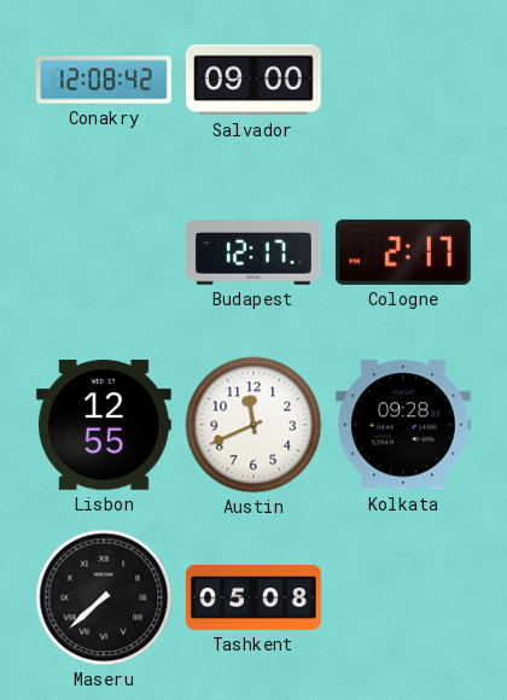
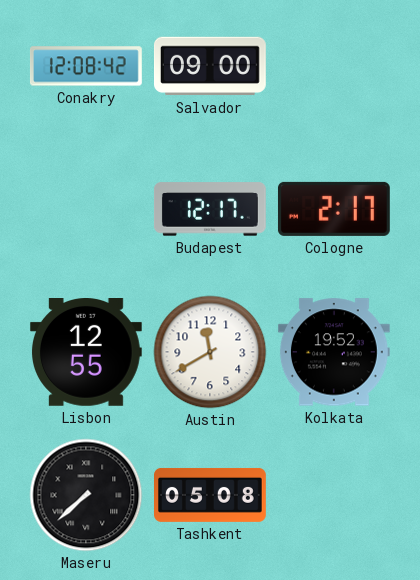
Austin: 11:41 -> 11:40 (210, 352)
Kolkata: 09:28 -> 19:52 (334, 352)
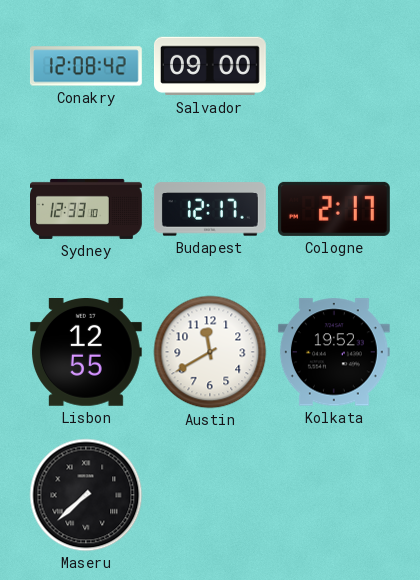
Sydney: none -> 12:33 (87, 209)
Tashkent: 05:08 -> none (211, 495)
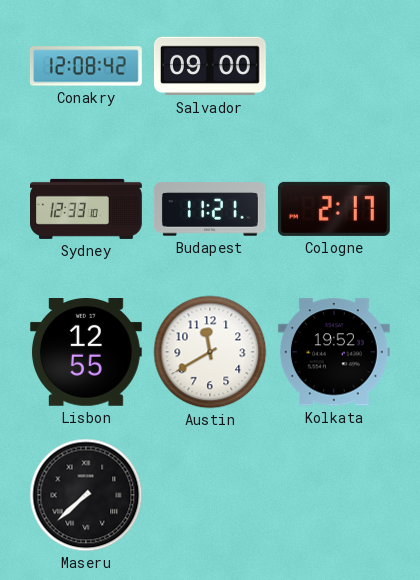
Budapest: 12:17 -> 11:21 (210, 209)
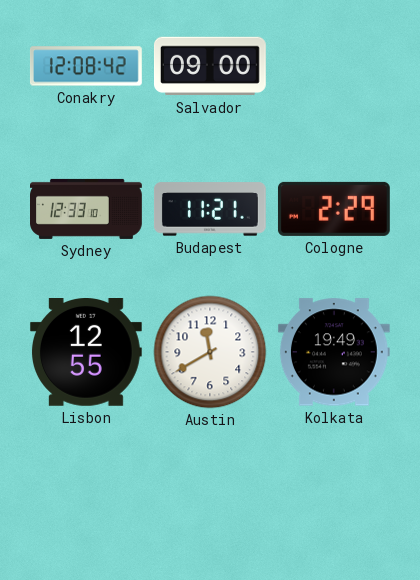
Cologne: 2:17 -> 2:29 (334, 209)
Kolkata: 19:52 -> 19:49 (334, 352)
Maseru: 7:38 -> none (86, 495)
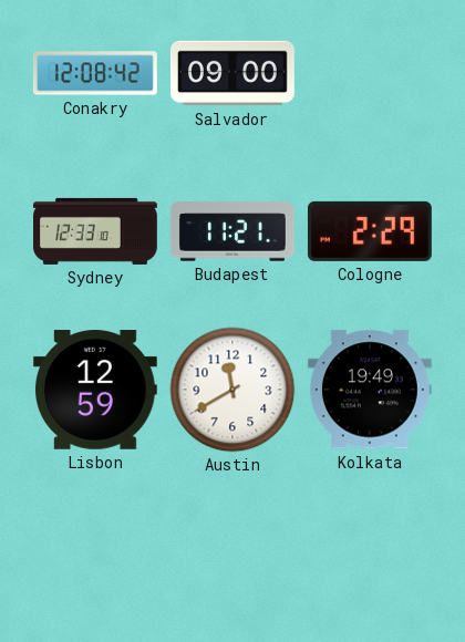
Lisbon: 12:55 -> 12:59 (95, 391)
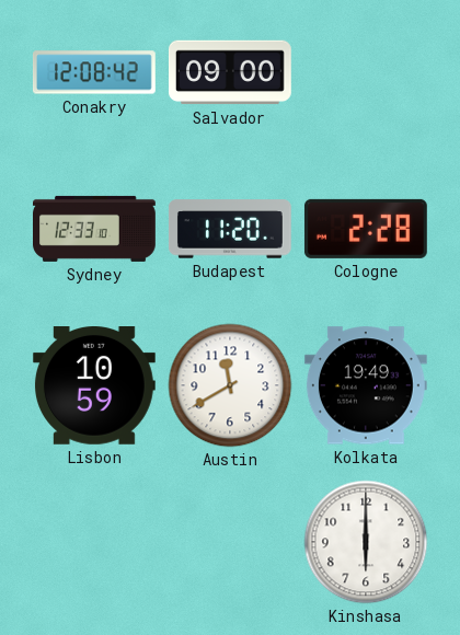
Budapest: 11:21 -> 11:20 (230, 229)
Cologne: 2:29 -> 2:28 (366, 229)
Lisbon: 12:59 -> 10:59 (94, 386)
Kinshasa: none -> 6:00 (366, 542)
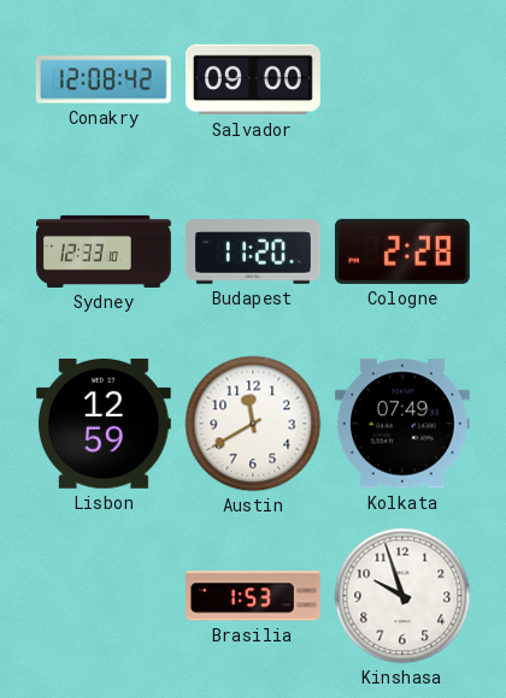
Lisbon: 10:59 -> 12:59 (104, 425)
Kolkata: 19:49 -> 07:49 (402, 424)
Brasilia: none -> 1:53 (254, 596)
Kinshasa: 6:00 -> 9:57 (402, 596)
